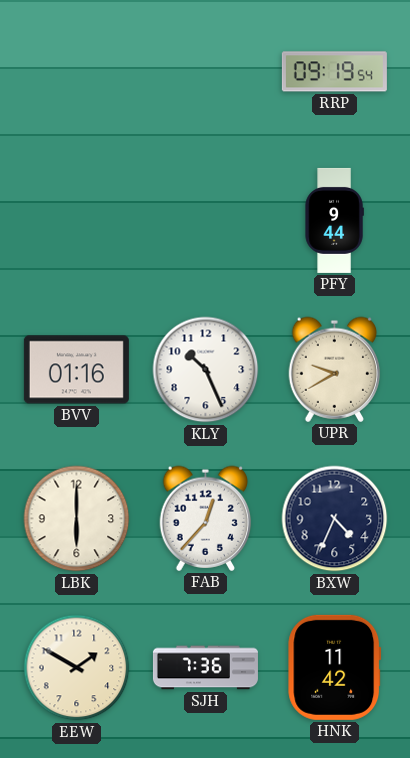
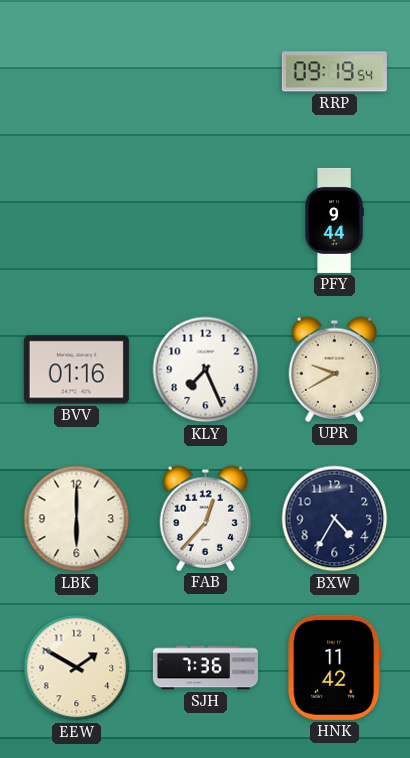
KLY: 10:26 -> 7:26 (206, 370)
BXW: 4:34 -> 4:35 (335, 519)
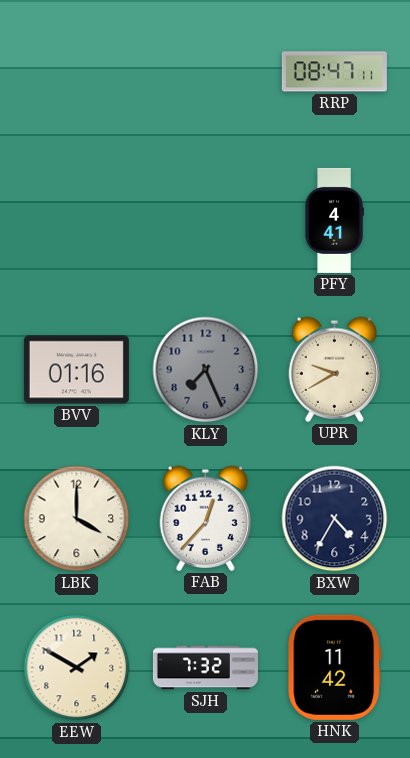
RRP: 09:19 -> 08:47 (334, 72)
PFY: 9:44 -> 4:41 (334, 220)
KLY dial: white -> grey (206, 370)
LBK: 6:00 -> 4:00 (77, 519)
SJH: 7:36 -> 7:32 (205, 668)
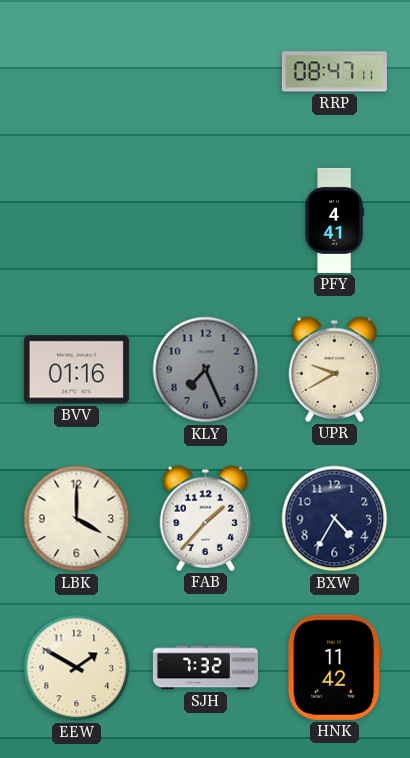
FAB: 12:37 -> 1:37 (206, 518)
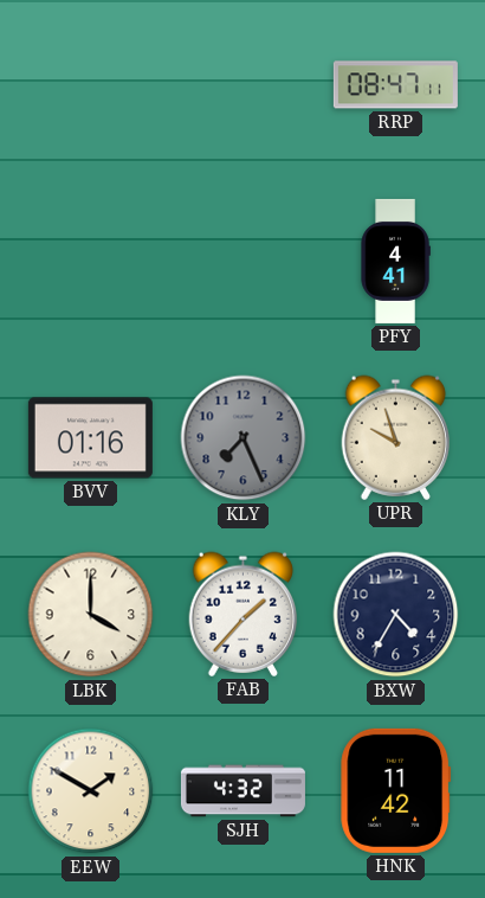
UPR: 9:40 -> 9:57 (396, 437)
SJH: 7:32 -> 4:32 (242, 791)
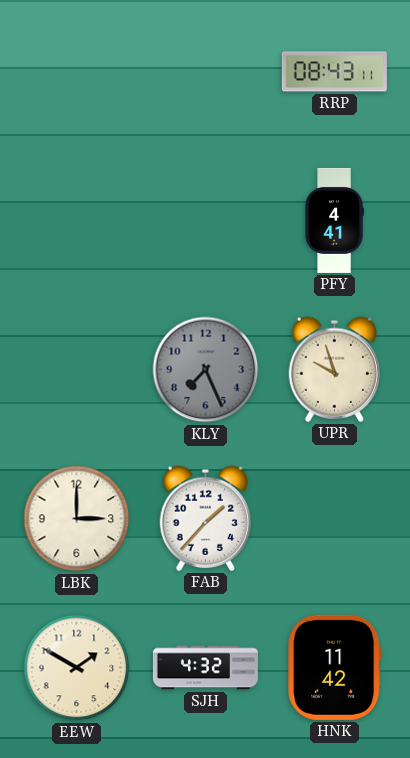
RRP: 08:47 -> 08:43 (334, 72)
BVV: 01:16 -> none (90, 438)
LBK: 4:00 -> 3:00 (77, 519)
BXW: 4:35 -> none (396, 615)
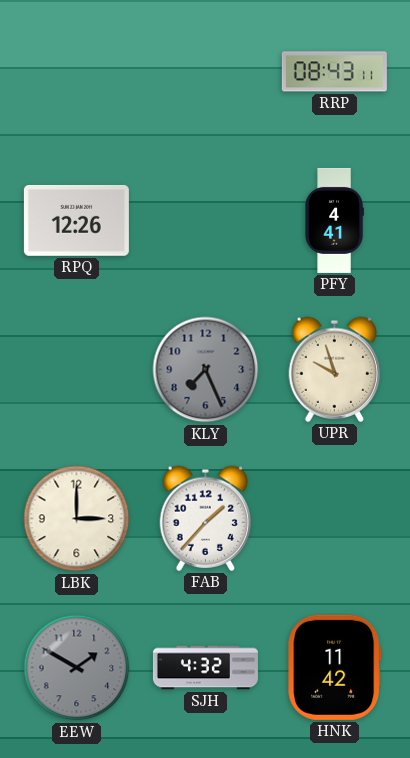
RPQ: none -> 12:26 (76, 220)
EEW dial: cream -> grey (77, 668)
